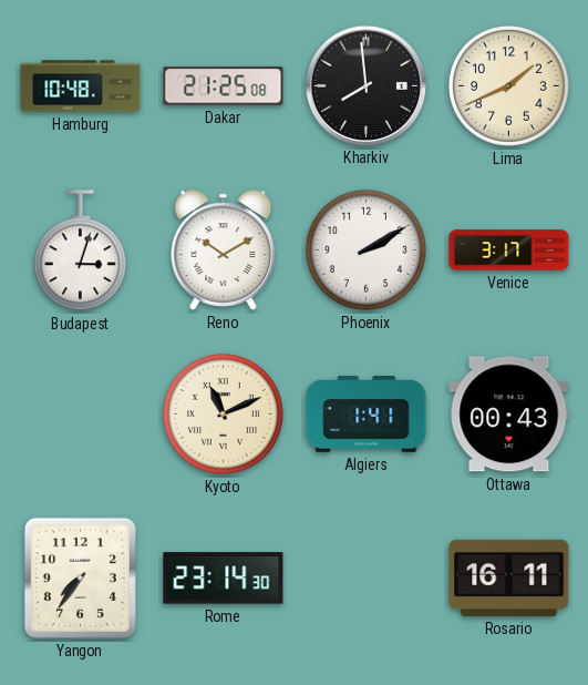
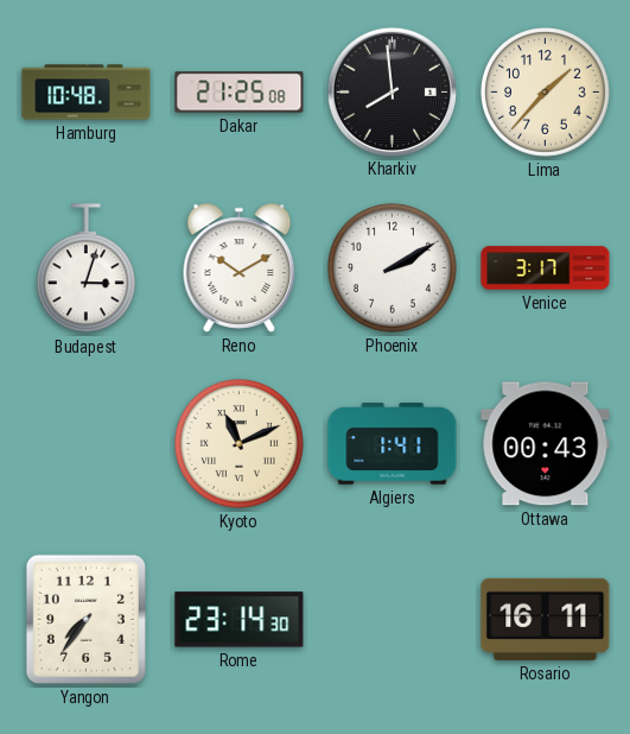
Lima: 1:41 -> 1:37 (545, 91)
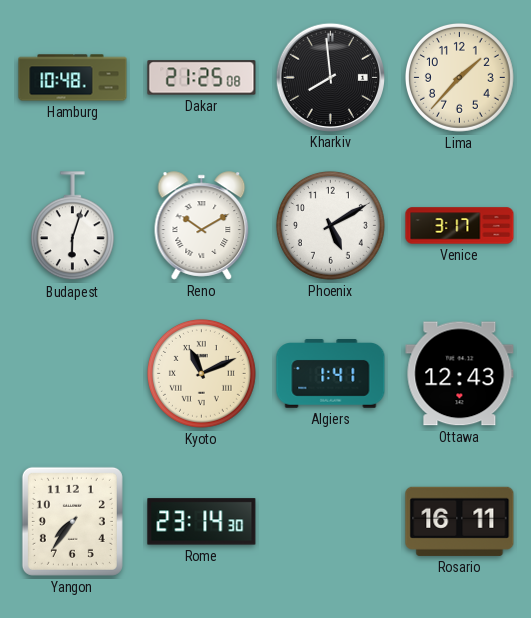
Budapest: 3:03 -> 6:03 (72, 226)
Phoenix: 2:10 -> 5:10 (330, 225)
Ottawa: 00:43 -> 12:43 (460, 374)
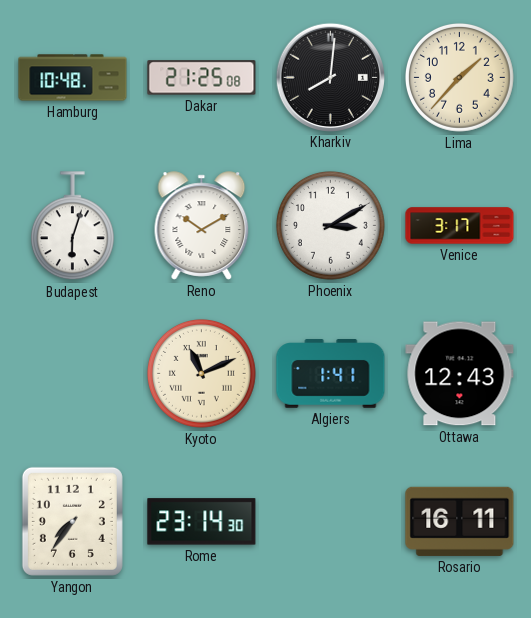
Kharkiv: 7:59 -> 8:01 (330, 77)
Phoenix: 5:10 -> 3:10 (330, 225)
